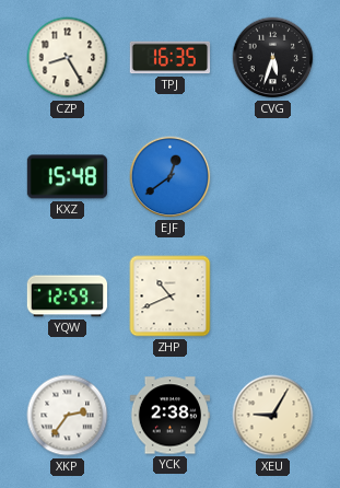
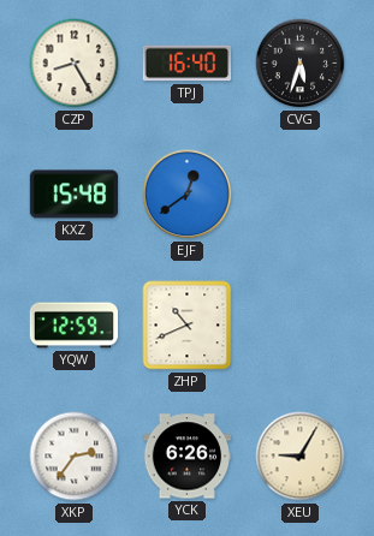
TPJ: 16:35 -> 16:40 (188, 64)
YCK: 2:38 -> 6:26 (188, 457)
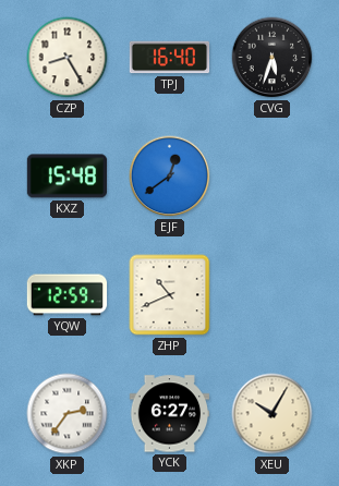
YCK: 6:26 -> 6:27 (170, 414)
XEU: 9:05 -> 10:05 (273, 414)
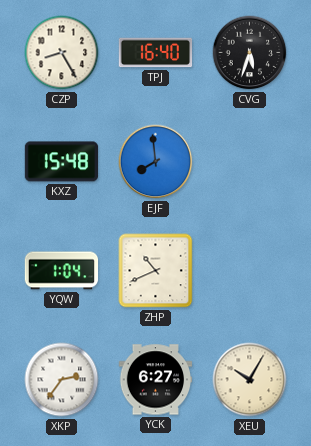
EJF: 12:39 -> 7:59 (156, 162)
YQW: 12:59 -> 1:04 (62, 271)
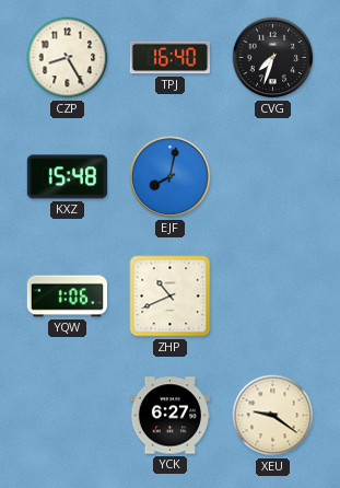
CVG: 5:33 -> 7:33 (273, 58)
EJF: 7:59 -> 8:02 (171, 177)
YQW: 1:04 -> 1:06 (68, 297)
XKP: 2:36 -> none (62, 380)
XEU: 10:05 -> 9:21 (273, 416)
